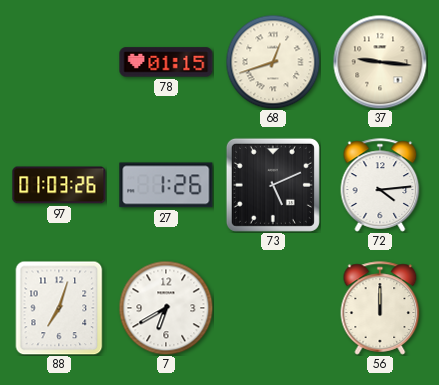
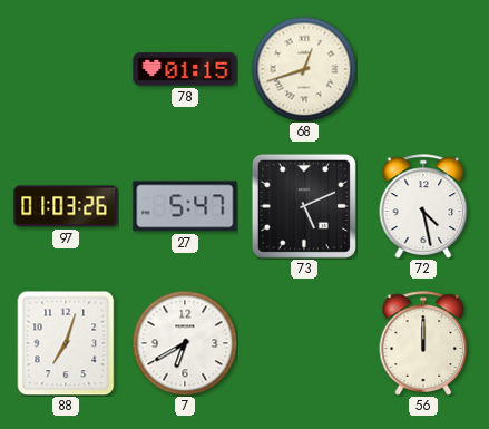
37: 9:16 -> none (380, 62)
27: 1:26 -> 5:47 (185, 206)
72: 4:14 -> 4:28 (423, 206)
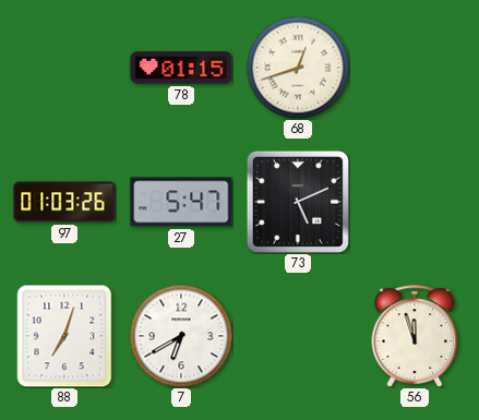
72: 4:28 -> none (423, 206)
56: 12:00 -> 11:57 (415, 336)
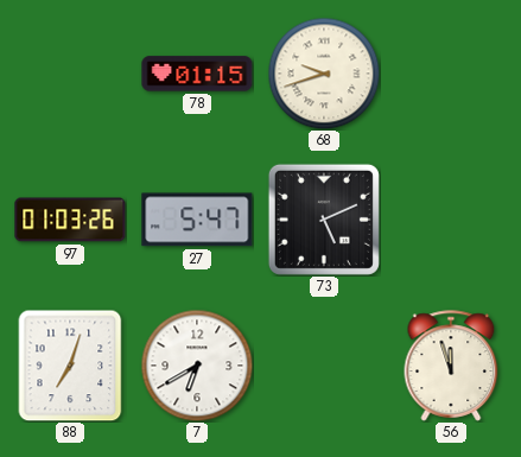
68: 12:42 -> 9:42 (324, 74)
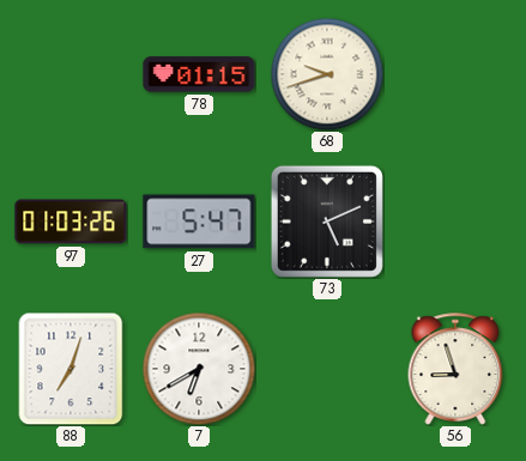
56: 11:57 -> 8:57 (455, 369)
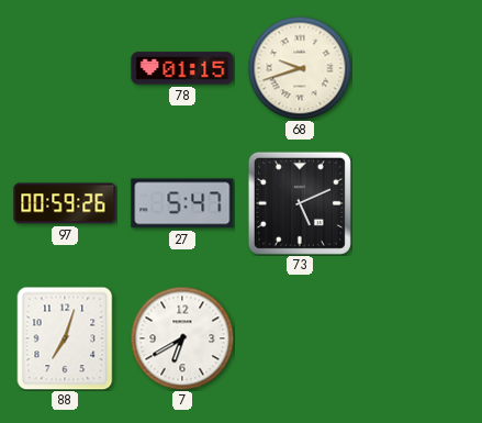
97: 01:03 -> 00:59 (65, 203)
56: 8:57 -> none (455, 369)
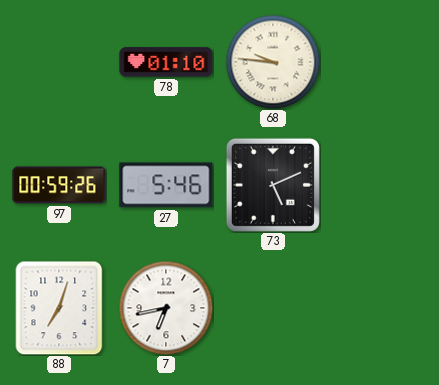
78: 01:15 -> 01:10 (166, 62)
68: 9:42 -> 9:46 (273, 62)
27: 5:47 -> 5:46 (166, 185)
7: 6:40 -> 6:43 (166, 308)
